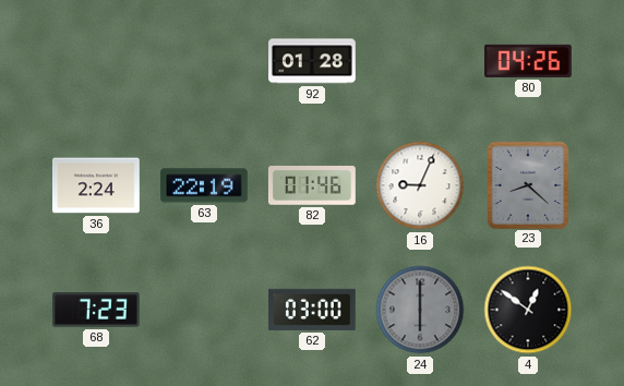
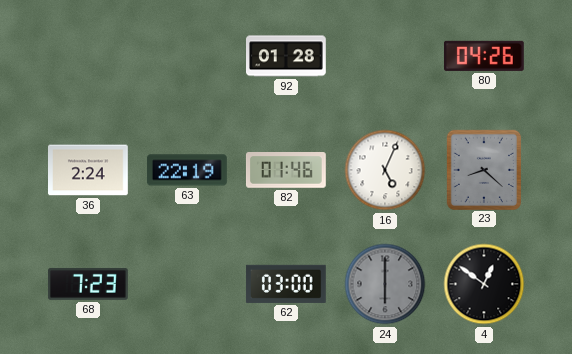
16: 9:04 -> 5:04 (385, 170)
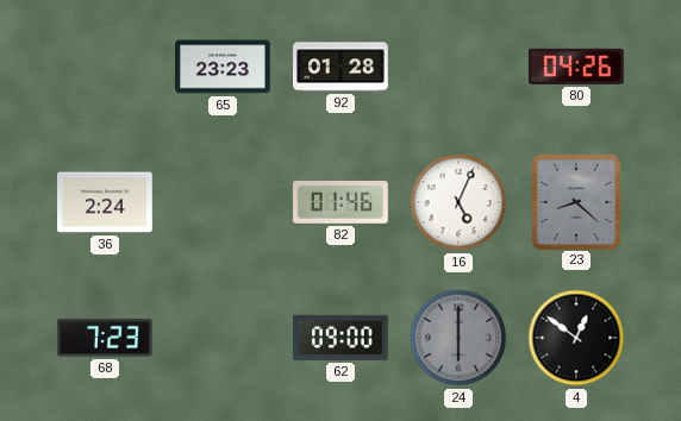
65: none -> 23:23 (224, 67)
63: 22:19 -> none (188, 170)
62: 03:00 -> 09:00 (340, 338)
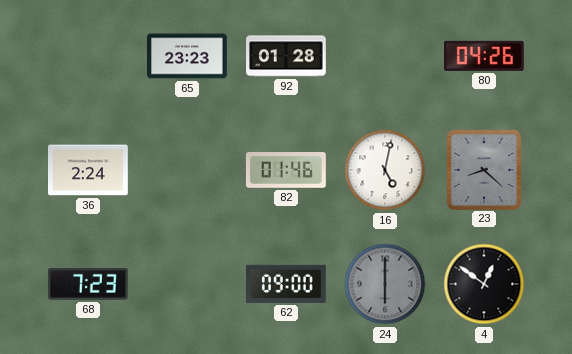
16: 5:04 -> 5:02 (385, 170)
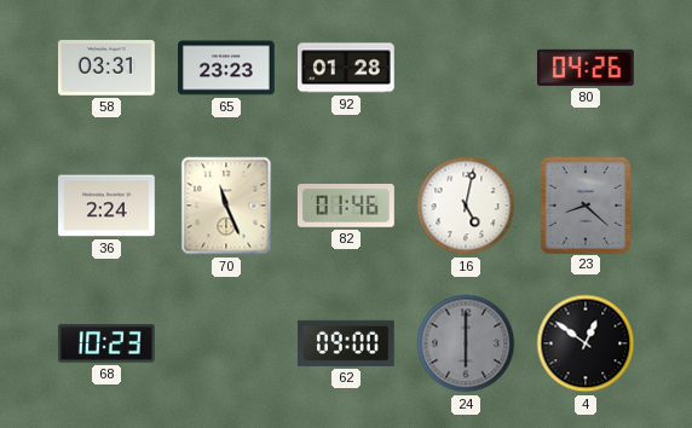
58: none -> 03:31 (108, 68)
70: none -> 11:26 (226, 206)
68: 7:23 -> 10:23 (108, 343)
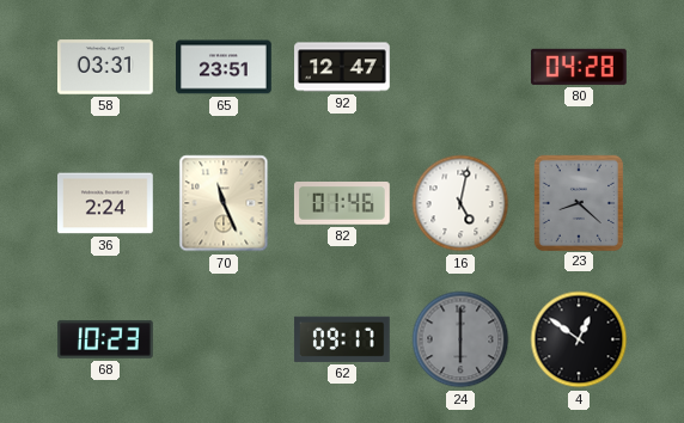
65: 23:23 -> 23:51 (225, 67)
92: 01:28 -> 12:47 (343, 67)
80: 04:26 -> 04:28 (579, 67)
62: 09:00 -> 09:17 (342, 339)
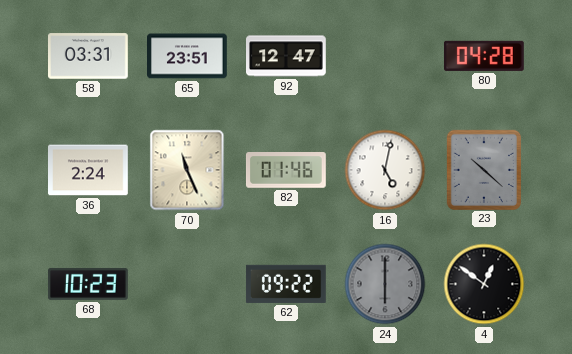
23: 8:22 -> 10:22 (483, 169)
62: 09:17 -> 09:22 (286, 284)
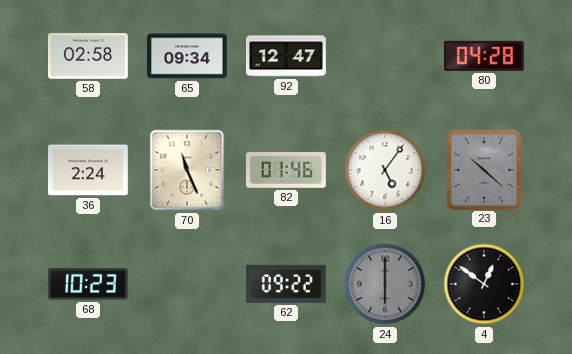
58: 03:31 -> 02:58 (89, 56)
65: 23:51 -> 09:34 (188, 56)
16: 5:02 -> 5:06 (385, 170)
